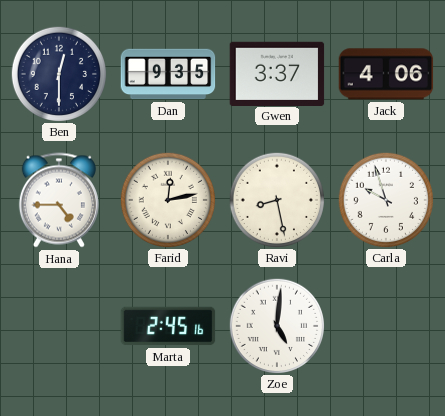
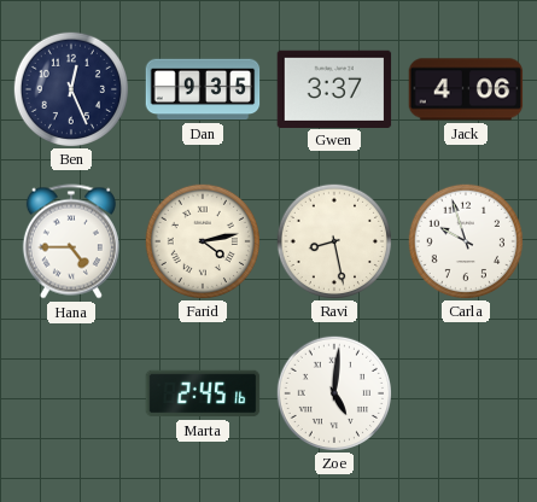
Ben: 12:30 -> 12:26 (70, 88)
Farid: 12:13 -> 4:13 (202, 240)
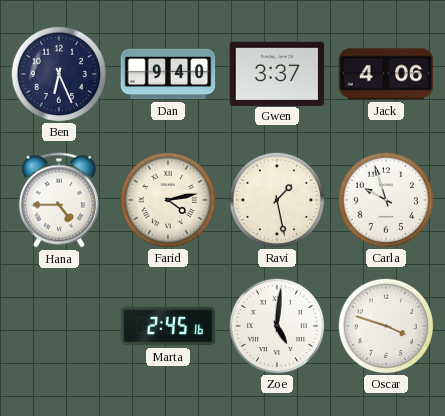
Ben: 12:26 -> 6:26 (58, 73)
Dan: 9:35 -> 9:40 (168, 74)
Ravi: 8:28 -> 1:28 (276, 199)
Oscar: none -> 3:48 (385, 325)
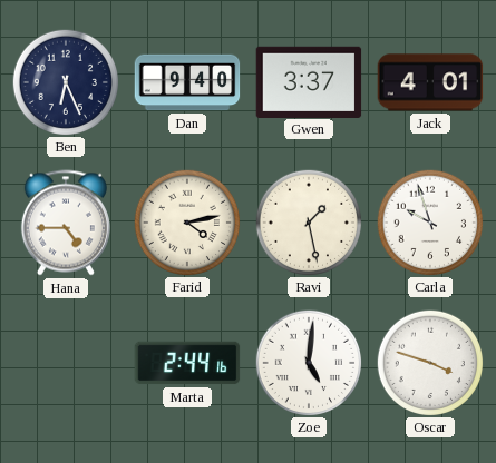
Jack: 4:06 -> 4:01 (430, 82)
Marta: 2:45 -> 2:44 (187, 363)
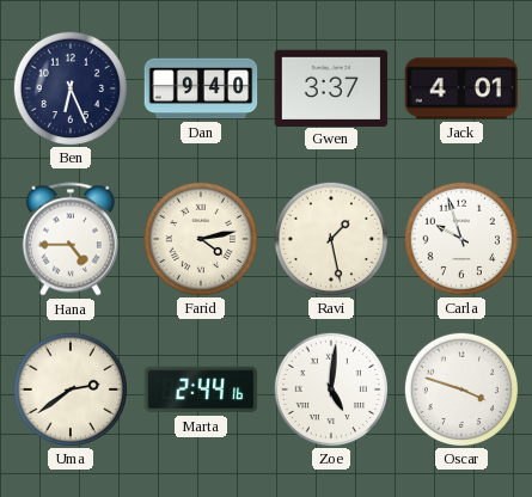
Uma: none -> 2:39 (69, 388)
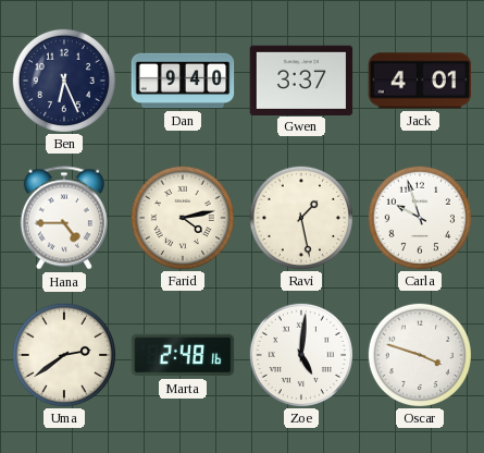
Marta: 2:44 -> 2:48 (183, 355)
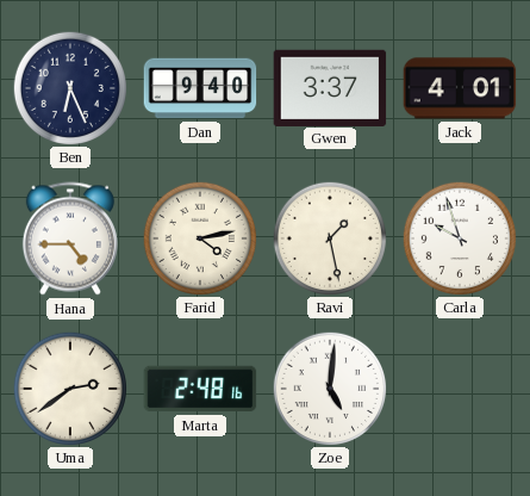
Oscar: 3:48 -> none (419, 354)
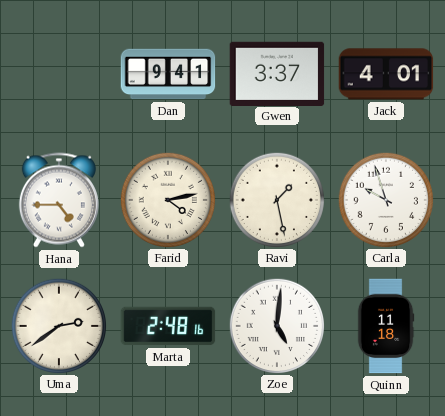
Ben: 6:26 -> none (69, 87)
Dan: 9:40 -> 9:41 (168, 74)
Quinn: none -> 11:18 (386, 326)
